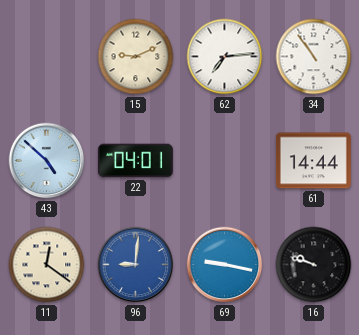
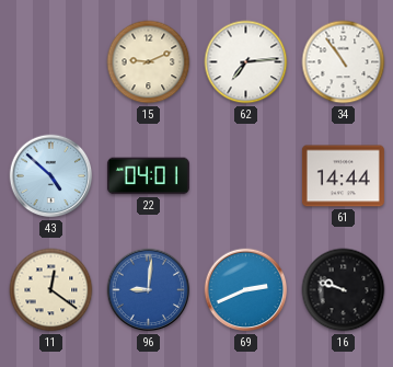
69: 9:17 -> 2:41 (246, 290)
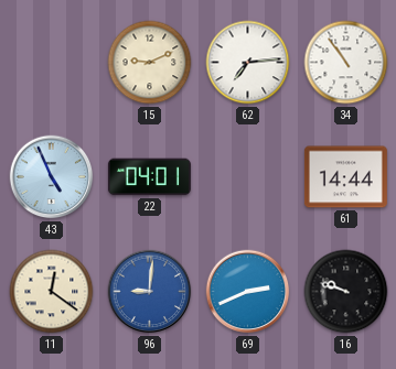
43: 4:52 -> 4:56 (52, 177)
